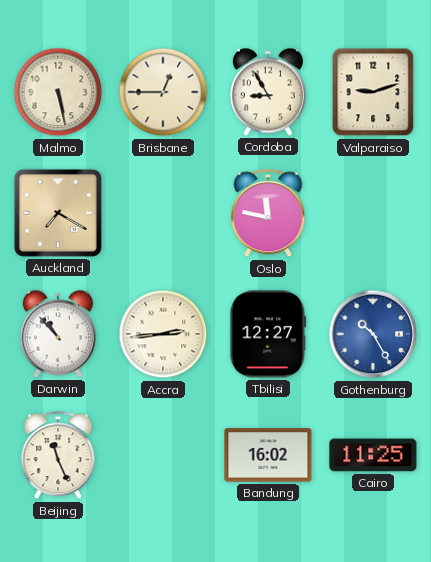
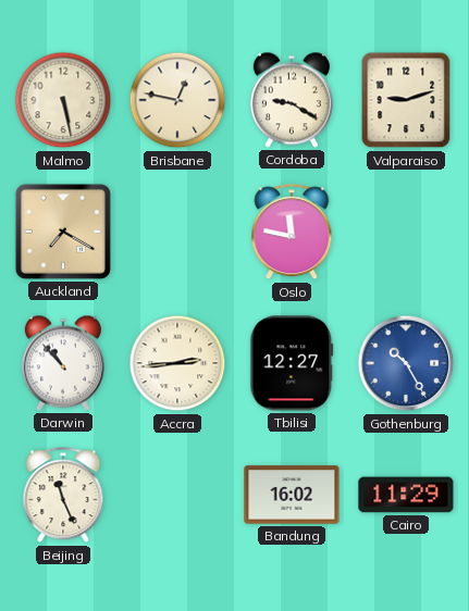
Brisbane: 12:45 -> 12:47 (177, 100)
Cordoba: 8:55 -> 9:20 (292, 100)
Cairo: 11:25 -> 11:29 (406, 495)
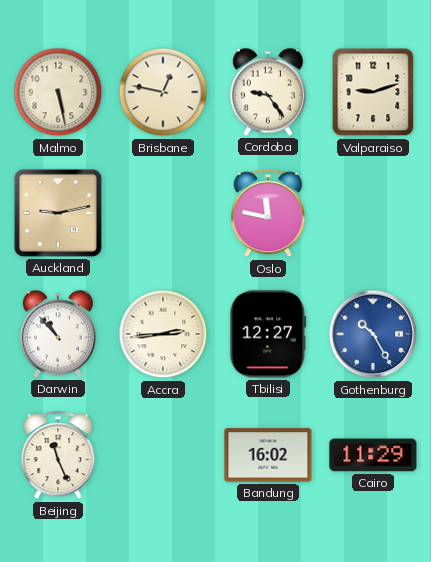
Cordoba: 9:20 -> 9:24 (268, 92)
Auckland: 7:20 -> 9:13 (58, 213)
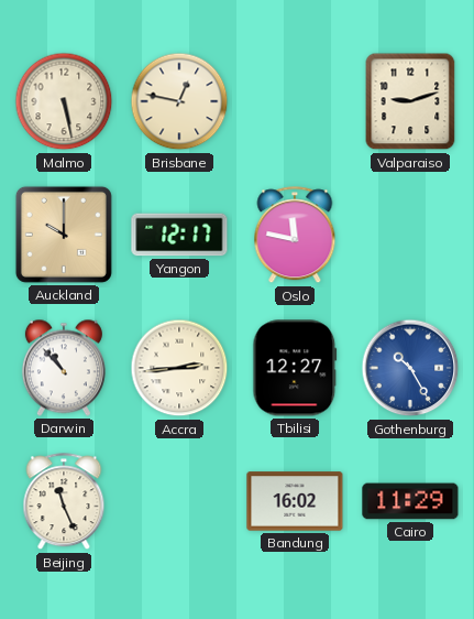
Cordoba: 9:24 -> none (268, 92)
Auckland: 9:13 -> 10:00 (64, 235)
Yangon: none -> 12:17 (179, 235)
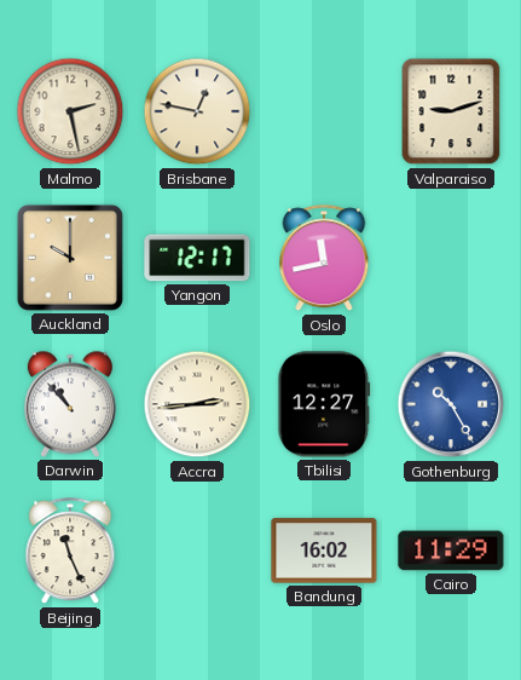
Malmo: 5:28 -> 2:28 (70, 111)
Oslo: 11:47 -> 11:43 (324, 259)
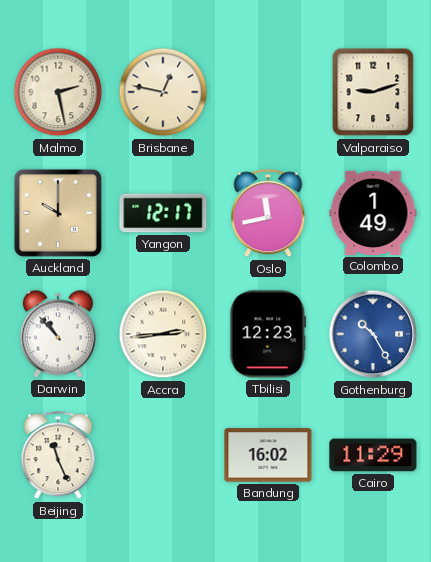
Colombo: none -> 1:49 (373, 213)
Tbilisi: 12:27 -> 12:23 (268, 334)
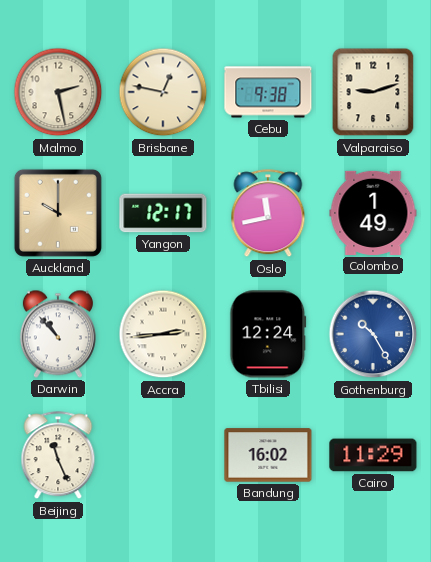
Cebu: none -> 9:38 (268, 92)
Tbilisi: 12:23 -> 12:24 (268, 334)
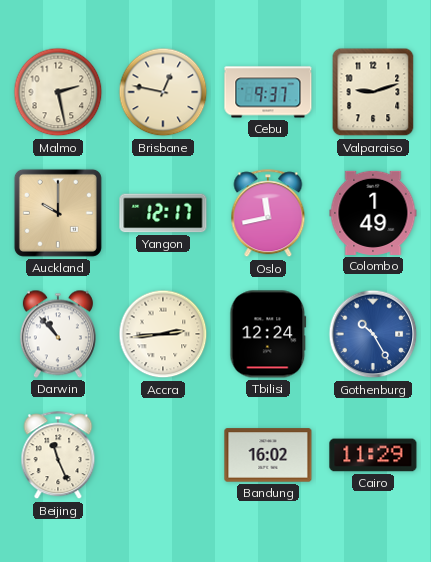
Cebu: 9:38 -> 9:37 (268, 92)
